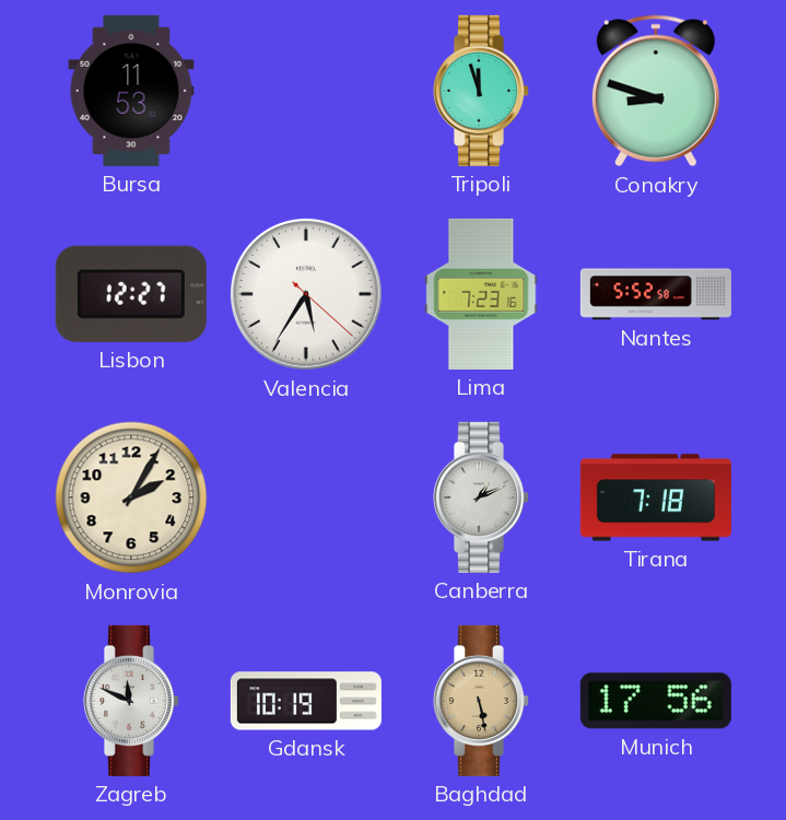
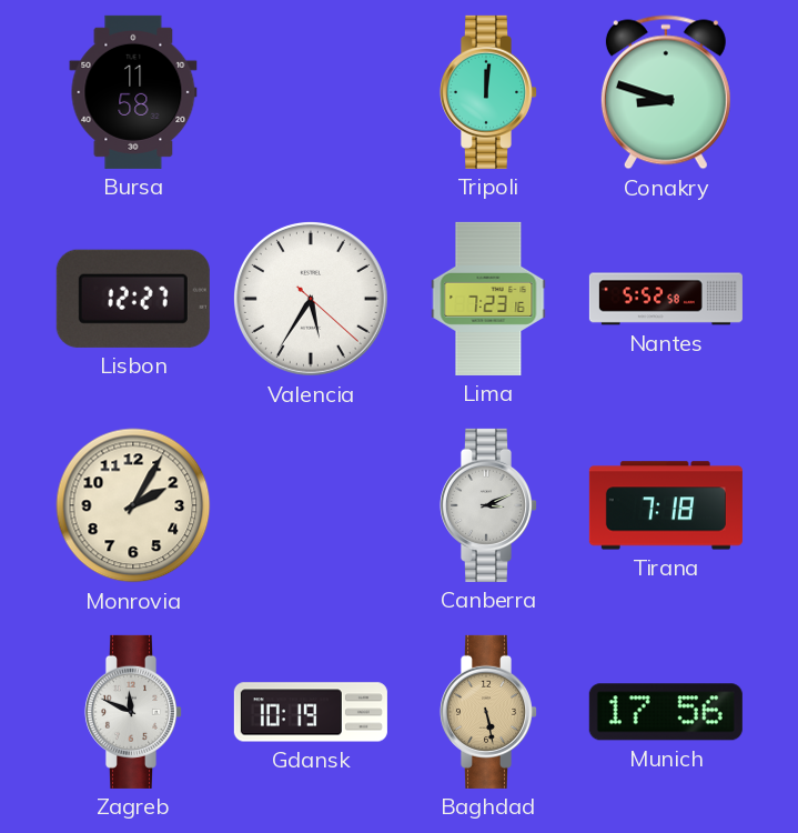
Bursa: 11:53 -> 11:58 (133, 92)
Tripoli: 11:57 -> 12:01 (487, 92)
Canberra: 1:11 -> 3:11 (487, 505)
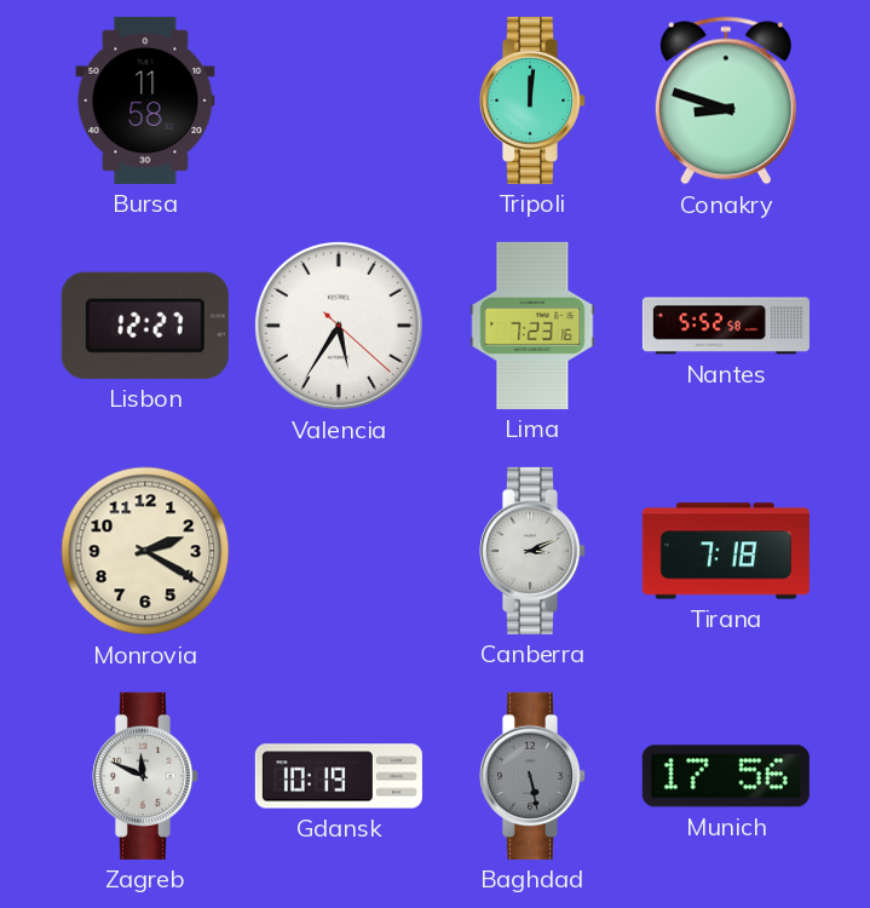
Monrovia: 2:05 -> 2:20 (145, 551)
Baghdad dial: champagne -> grey (531, 776)
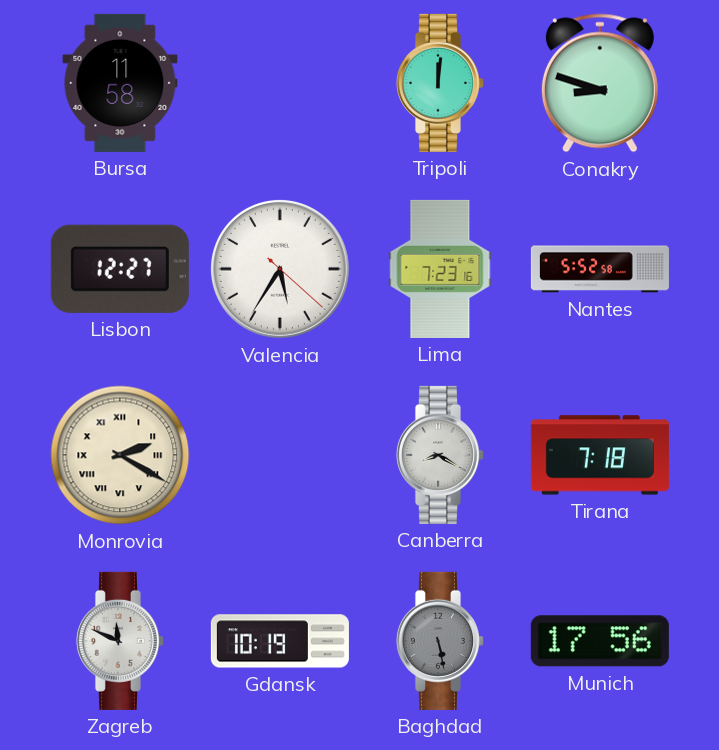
Monrovia numerals: Arabic -> Roman (120, 455)
Canberra: 3:11 -> 8:20 (439, 455)
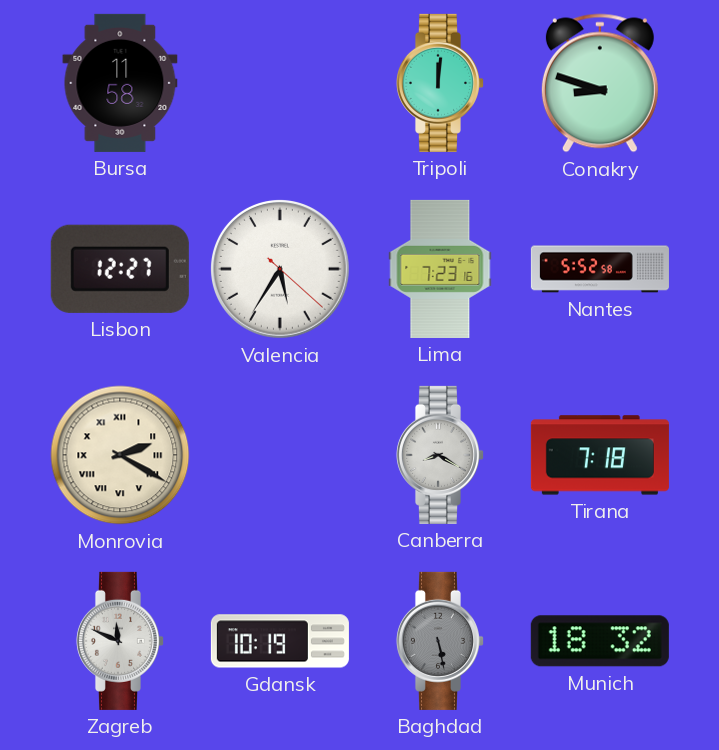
Munich: 17:56 -> 18:32 (600, 641)
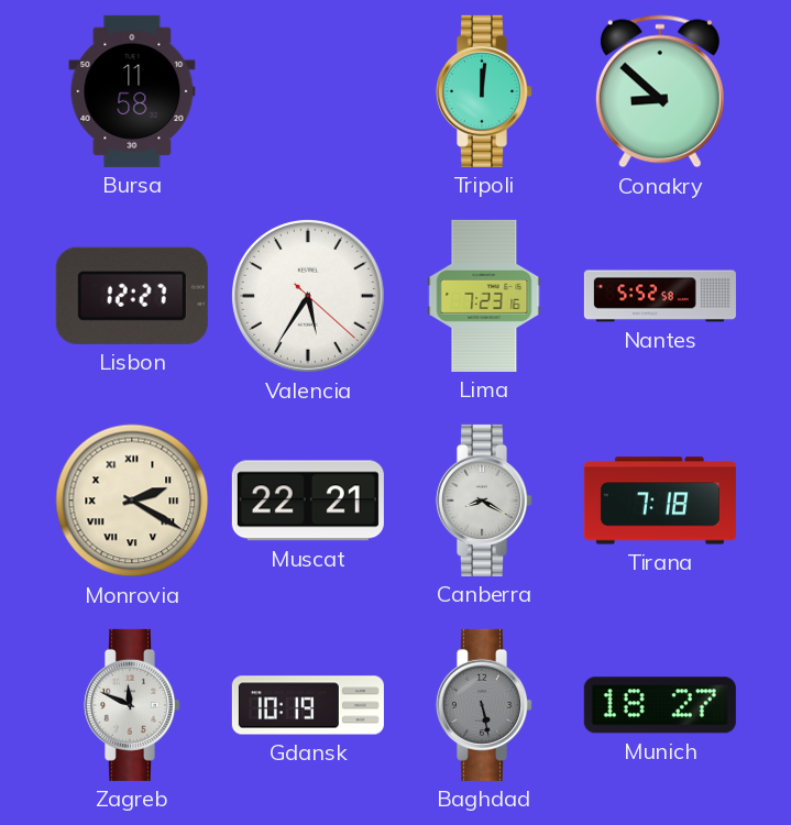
Conakry: 8:48 -> 8:52 (660, 91)
Muscat: none -> 22:21 (308, 501)
Munich: 18:32 -> 18:27 (660, 705)
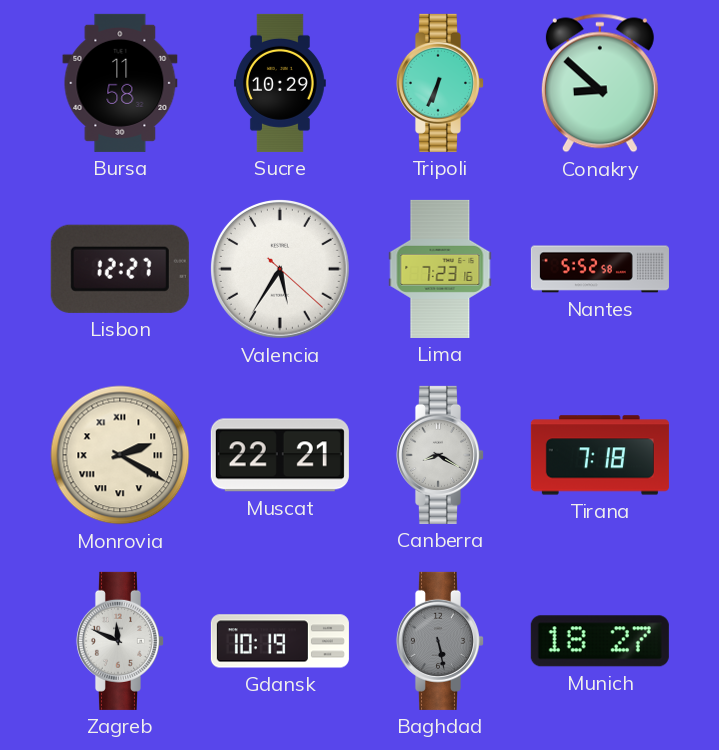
Sucre: none -> 10:29 (280, 83)
Tripoli: 12:01 -> 6:34 (439, 83)
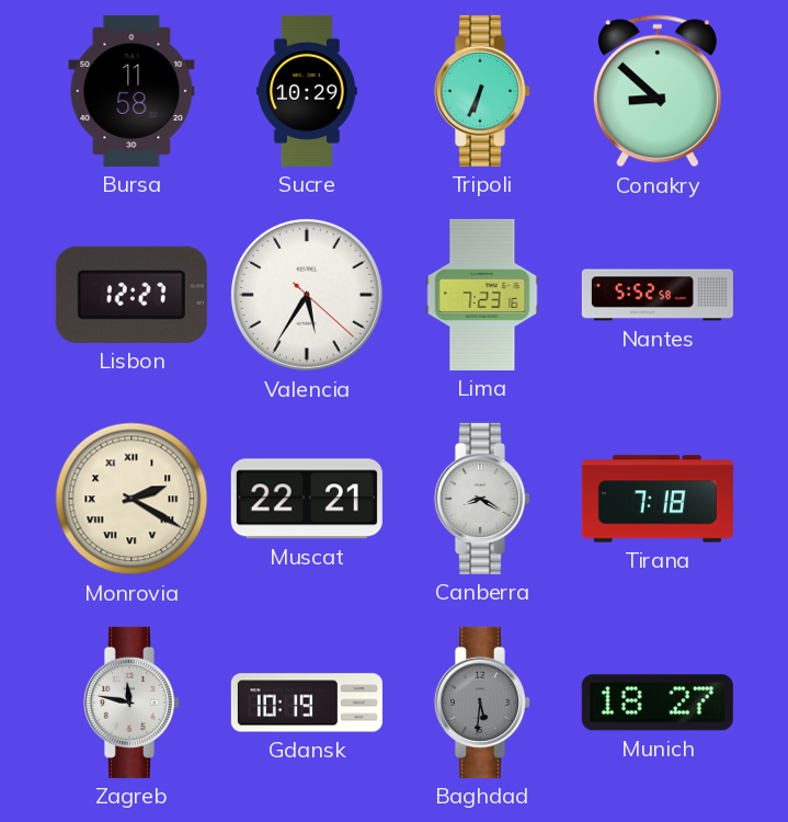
Zagreb: 11:49 -> 11:47 (130, 703)
Baghdad: 5:28 -> 5:31 (481, 703)
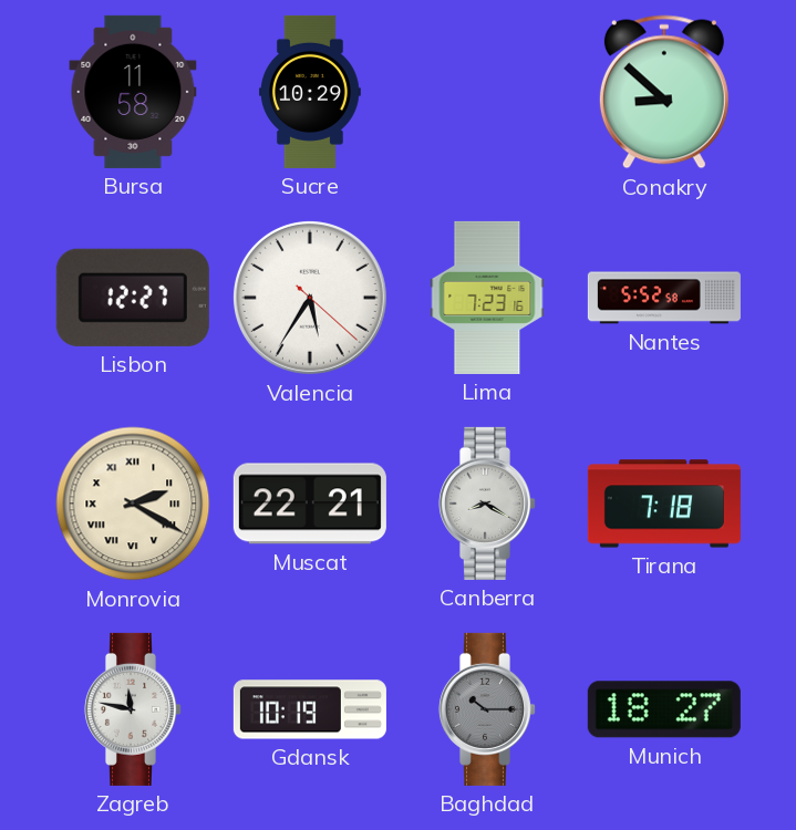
Tripoli: 6:34 -> none (481, 91)
Baghdad: 5:31 -> 10:15 (486, 709)
